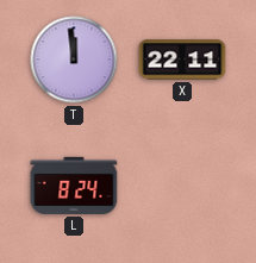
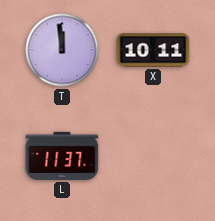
X: 22:11 -> 10:11 (153, 50)
L: 8:24 -> 11:37 (62, 156)
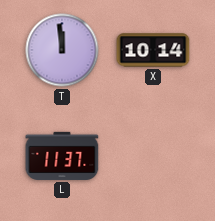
X: 10:11 -> 10:14 (153, 50)
